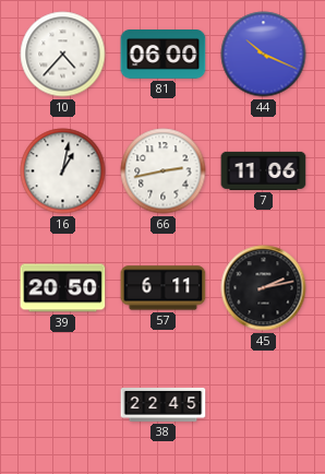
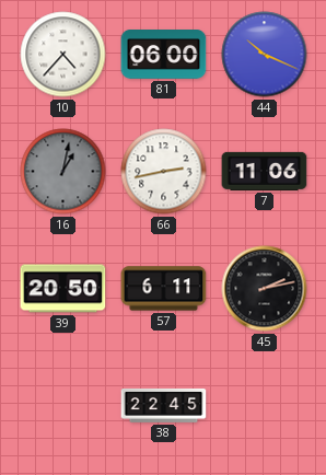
16 dial: white -> grey (63, 172)
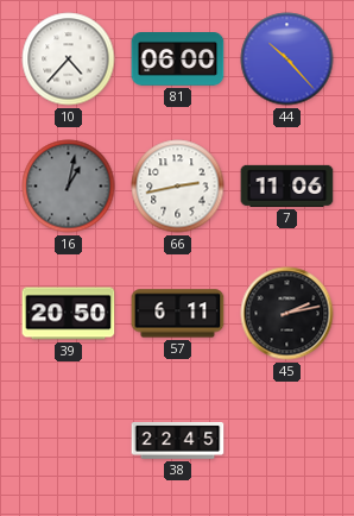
44: 10:19 -> 10:23 (287, 59)
